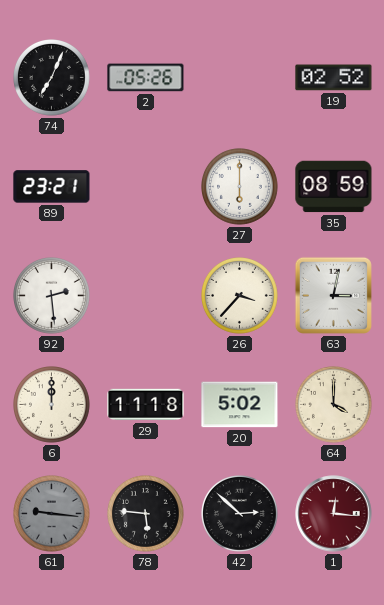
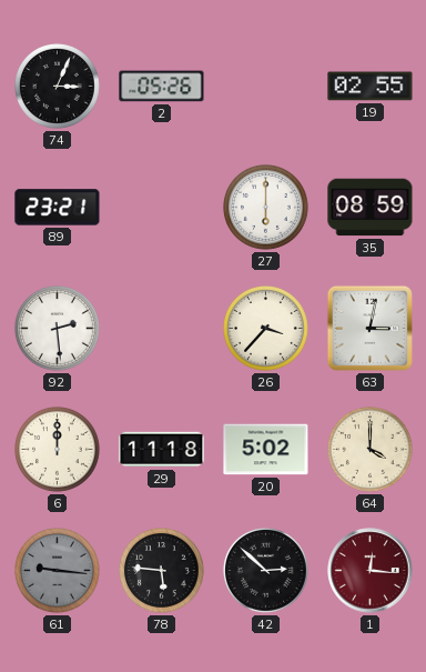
74: 7:04 -> 3:04 (58, 87)
19: 02:52 -> 02:55 (371, 87)
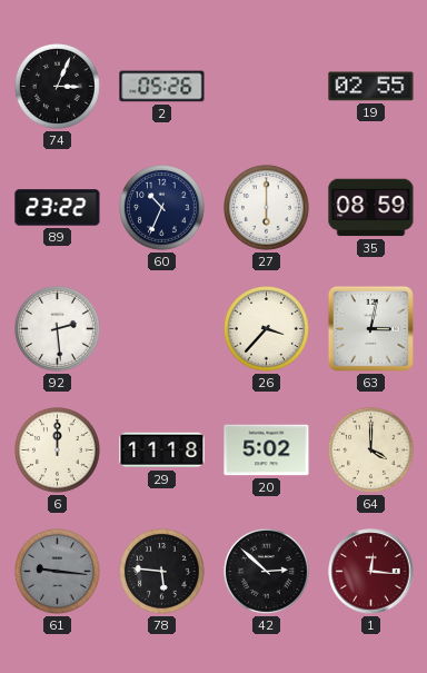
89: 23:21 -> 23:22 (58, 208)
60: none -> 10:34 (162, 208)
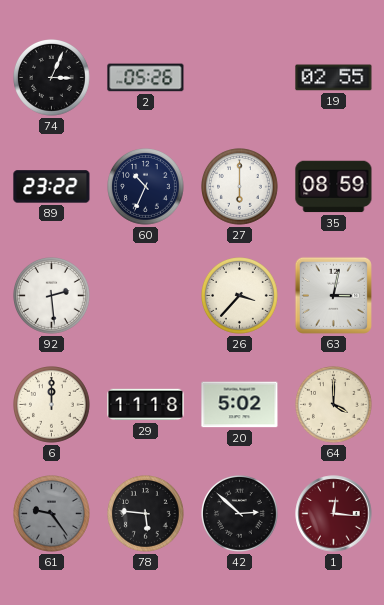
61: 9:16 -> 9:24 (52, 514)
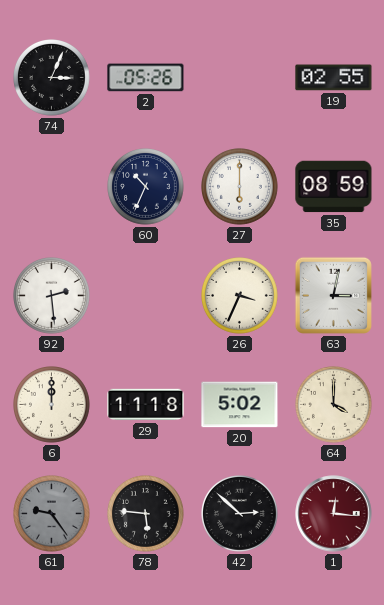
89: 23:22 -> none (52, 187)
26: 3:37 -> 3:34 (240, 296)
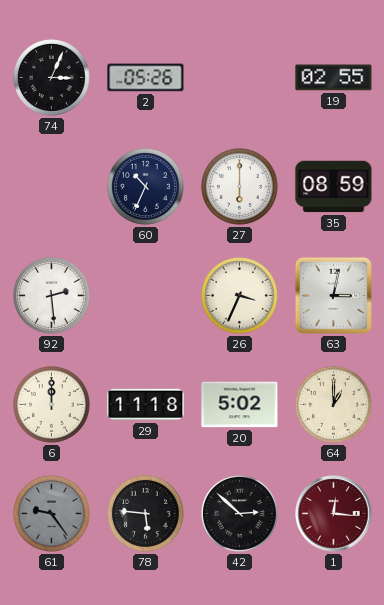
64: 4:00 -> 1:00 (334, 405)
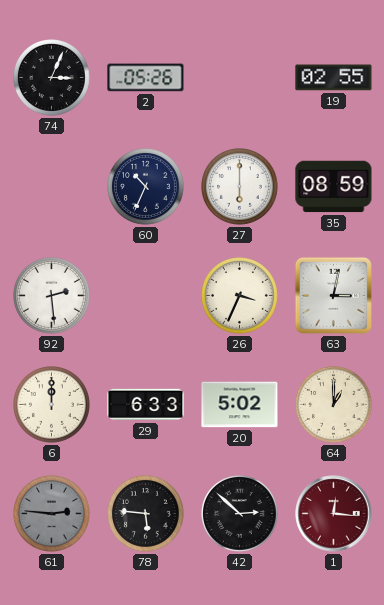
29: 11:18 -> 6:33 (146, 405)
61: 9:24 -> 2:46 (52, 514)
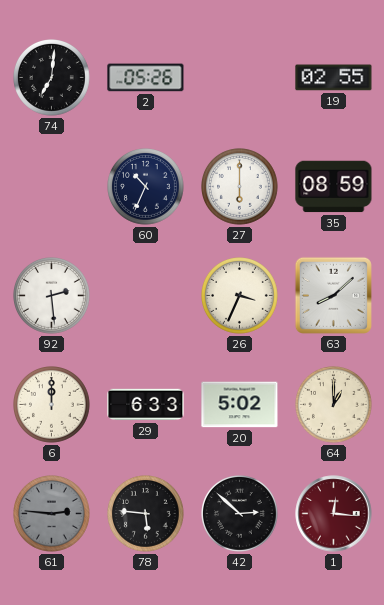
74: 3:04 -> 7:01 (52, 78)
63: 3:02 -> 8:08 (333, 295)
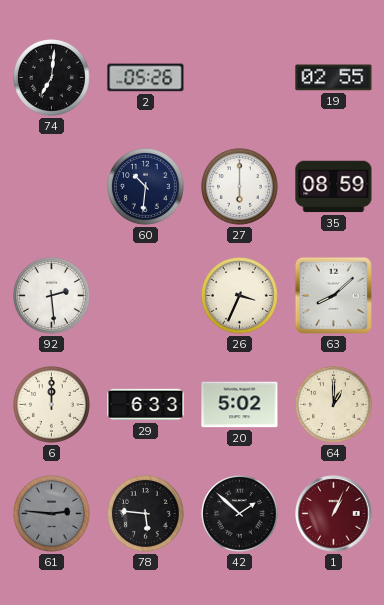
60: 10:34 -> 10:31 (146, 187)
42: 2:52 -> 1:52 (240, 514)
1: 12:16 -> 1:04 (334, 514)
